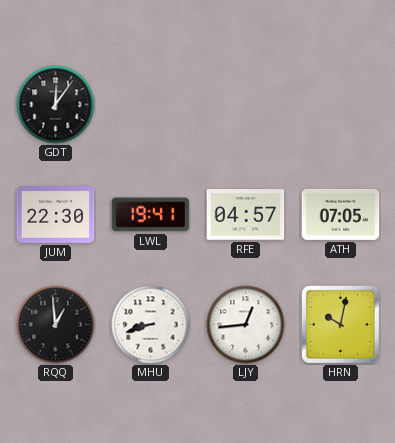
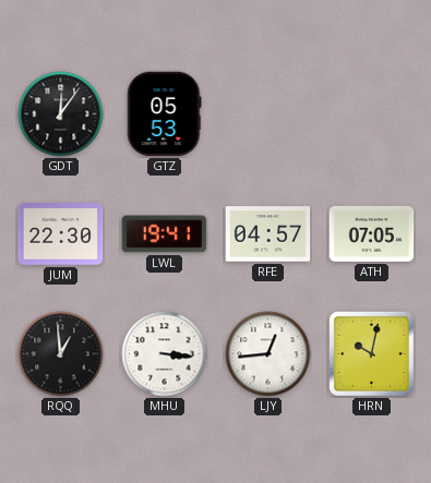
GTZ: none -> 05:53 (165, 114)
MHU: 8:42 -> 3:16 (165, 354)
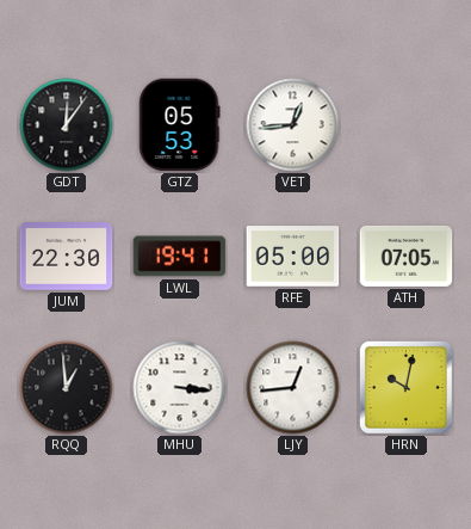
VET: none -> 12:44 (293, 125)
RFE: 04:57 -> 05:00 (293, 257)
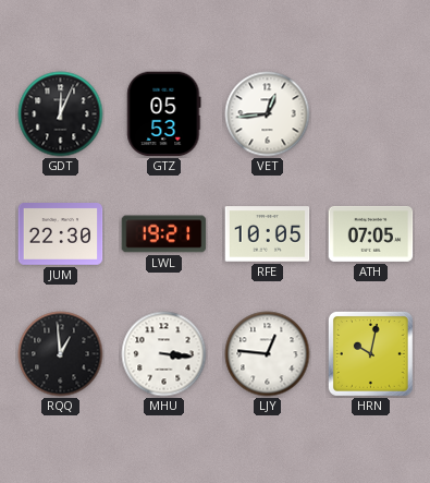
GDT: 12:06 -> 12:04 (61, 114)
LWL: 19:41 -> 19:21 (164, 234)
RFE: 05:00 -> 10:05 (268, 234)
LJY: 12:44 -> 12:46 (268, 354)
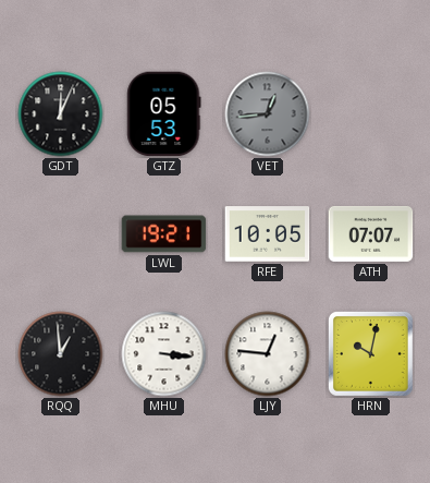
VET dial: white -> grey (268, 114)
JUM: 22:30 -> none (61, 234)
ATH: 07:05 -> 07:07 (371, 233)
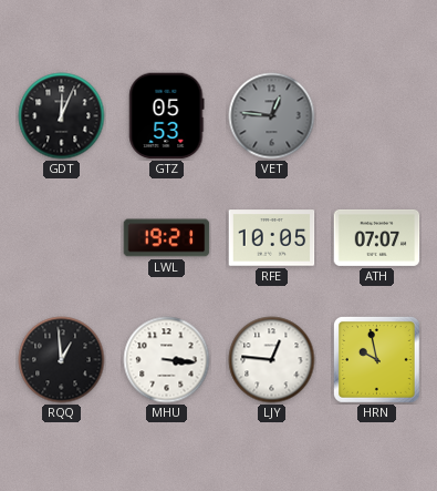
VET: 12:44 -> 12:46 (272, 116)
HRN: 10:02 -> 9:58 (376, 359)
